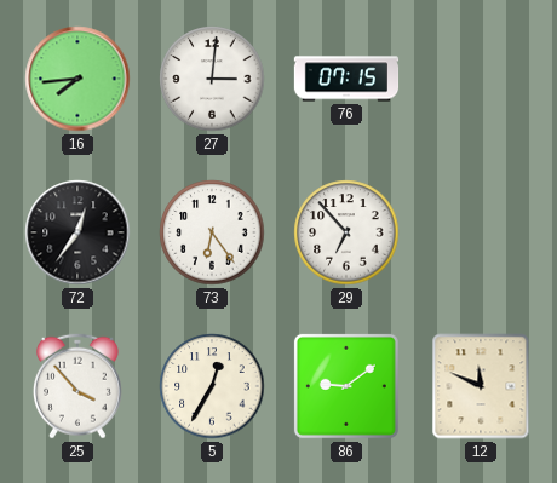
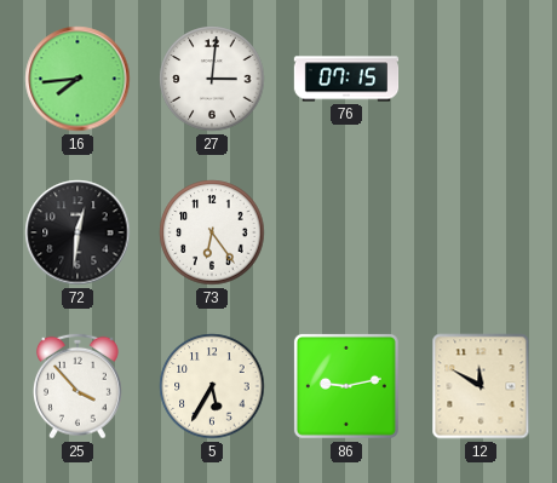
72: 12:36 -> 12:31 (77, 232)
29: 6:53 -> none (346, 232)
5: 12:35 -> 5:35 (212, 386)
86: 9:09 -> 9:13 (346, 386)
12: 11:49 -> 11:50 (481, 386)
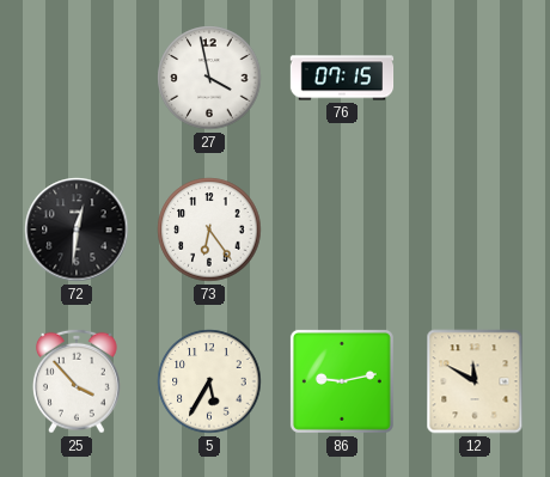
16: 7:44 -> none (77, 79)
27: 3:01 -> 3:58 (209, 78)
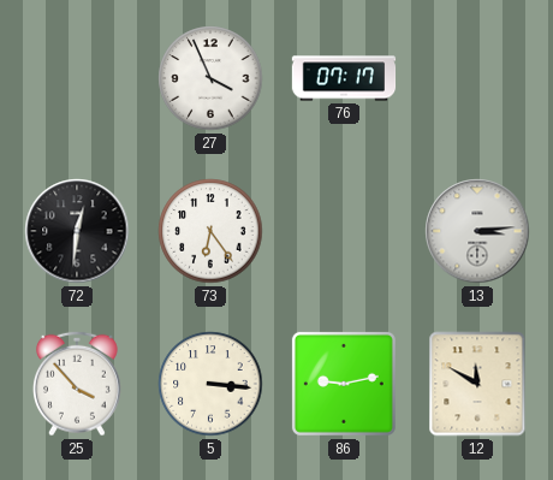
27: 3:58 -> 3:56 (210, 78)
76: 07:15 -> 07:17 (344, 78)
13: none -> 3:14 (477, 231)
5: 5:35 -> 3:16 (210, 384)
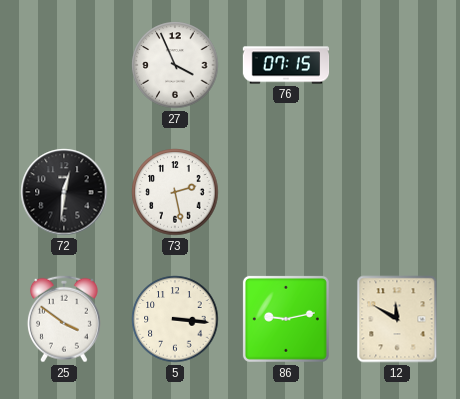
76: 07:17 -> 07:15 (286, 65)
73: 6:24 -> 2:28 (175, 192)
13: 3:14 -> none (477, 231)
25: 3:53 -> 3:51 (64, 319)
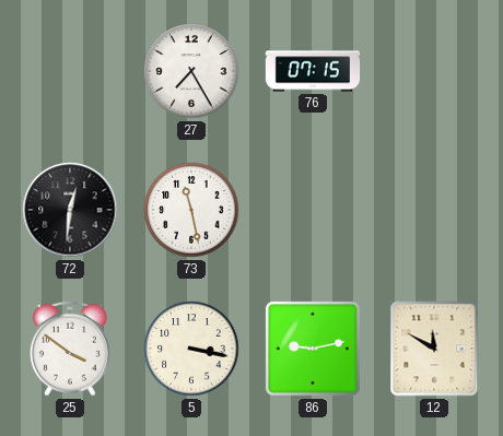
27: 3:56 -> 7:25 (191, 71)
73: 2:28 -> 11:28 (191, 210)
5: 3:16 -> 3:17 (191, 349)
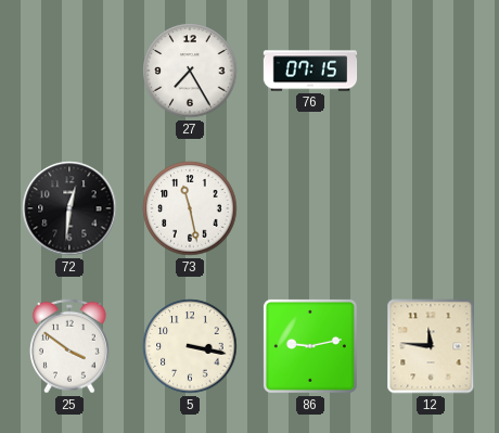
12: 11:50 -> 11:46 (431, 346)
